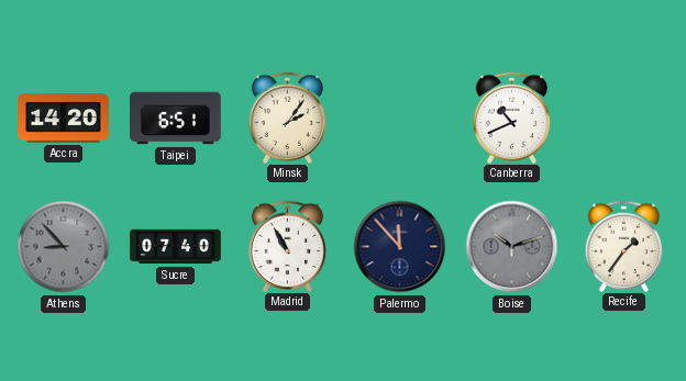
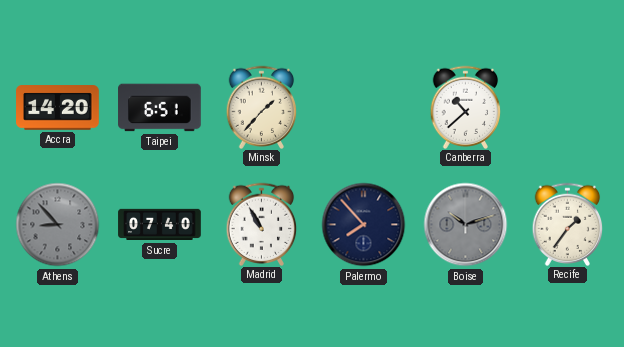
Minsk: 2:06 -> 1:37 (262, 107)
Canberra: 10:41 -> 10:38 (466, 107)
Palermo: 11:53 -> 7:53 (364, 225)
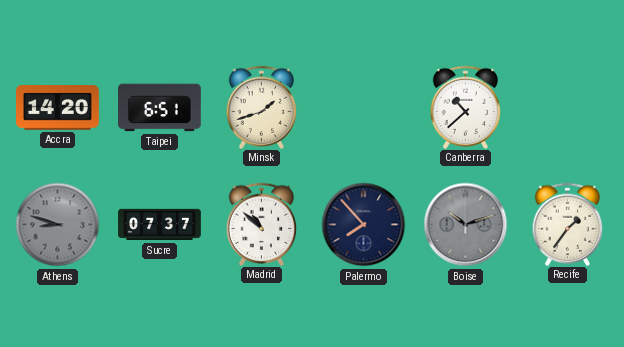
Minsk: 1:37 -> 1:42 (262, 107)
Athens: 8:53 -> 8:48 (58, 225)
Sucre: 07:40 -> 07:37 (160, 225)
Madrid: 10:55 -> 10:52 (262, 224)
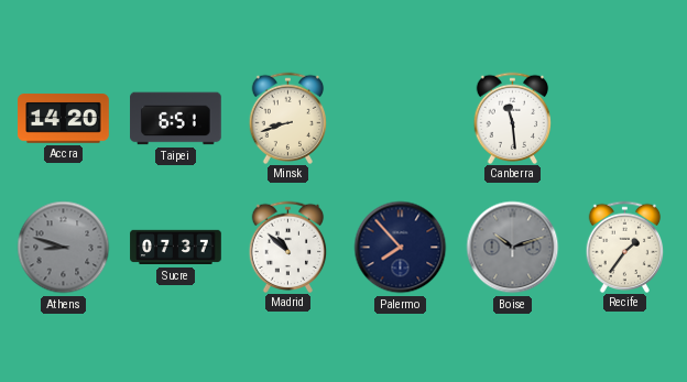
Minsk: 1:42 -> 8:42 (288, 118)
Canberra: 10:38 -> 11:29 (513, 118)
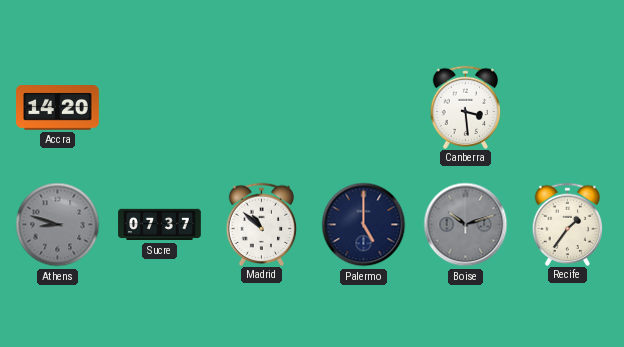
Taipei: 6:51 -> none (176, 119)
Minsk: 8:42 -> none (288, 118)
Canberra: 11:29 -> 3:29 (466, 107)
Palermo: 7:53 -> 5:00 (364, 225)
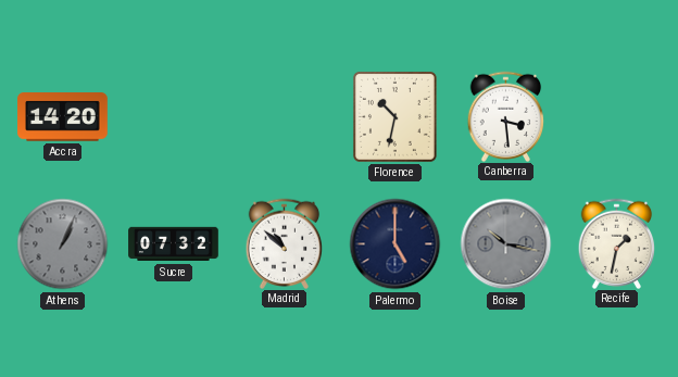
Florence: none -> 10:32 (394, 116)
Athens: 8:48 -> 1:04 (63, 244)
Sucre: 07:37 -> 07:32 (174, 244)
Boise: 10:12 -> 10:17 (506, 244)
Recife: 1:36 -> 1:32 (617, 243)
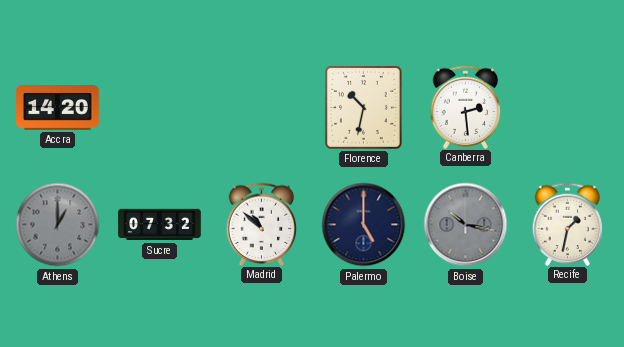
Canberra: 3:29 -> 2:29 (466, 107)
Athens: 1:04 -> 1:00 (58, 225)
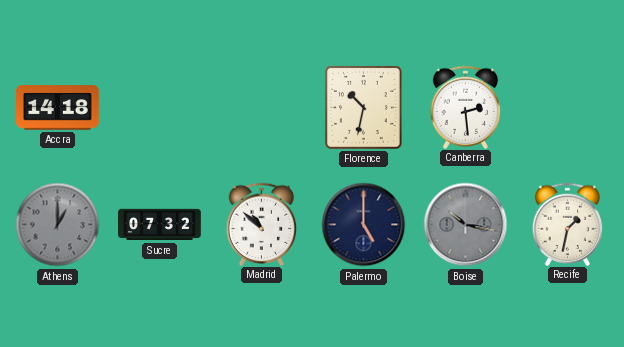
Accra: 14:20 -> 14:18 (58, 108)
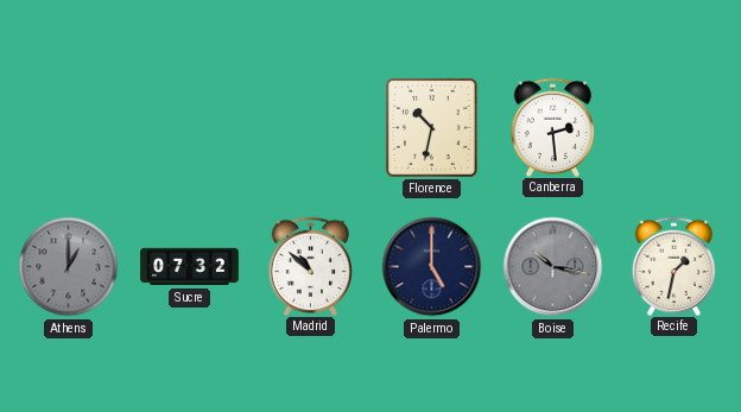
Accra: 14:18 -> none (58, 108)
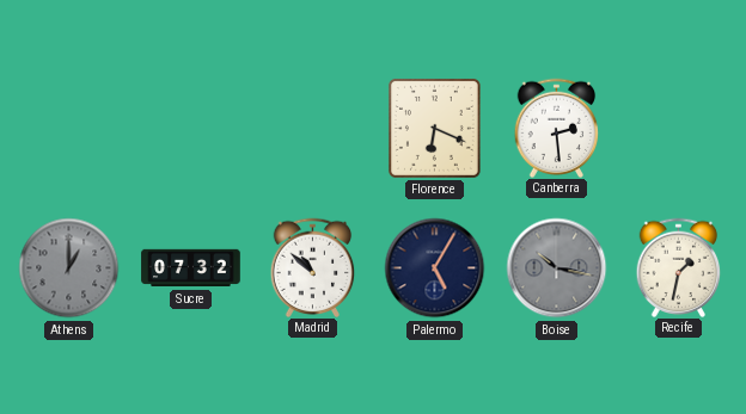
Florence: 10:32 -> 6:19 (434, 128)
Palermo: 5:00 -> 5:05 (435, 268)
